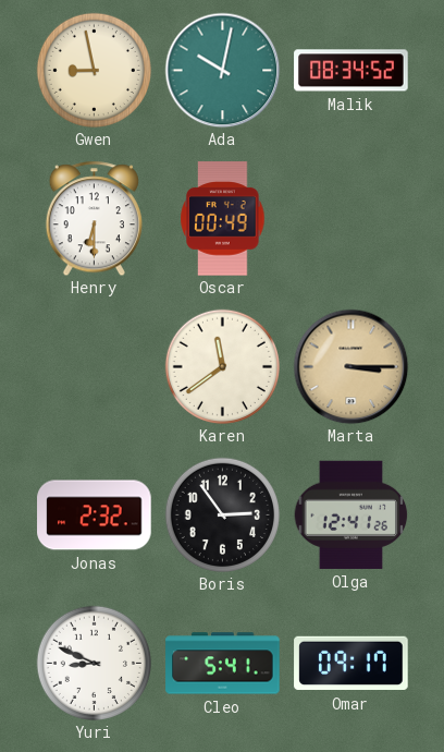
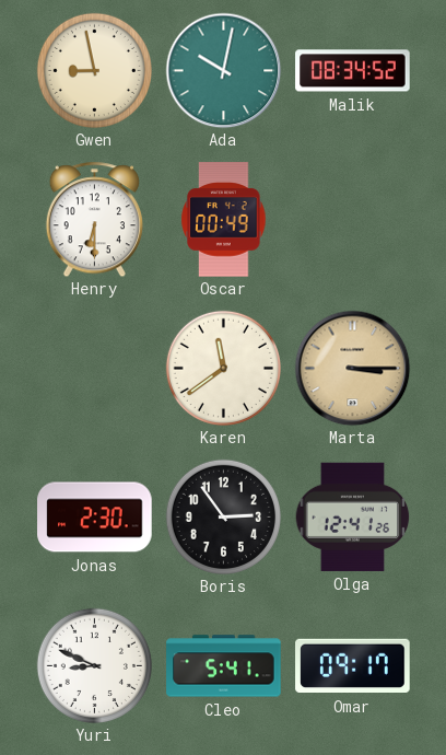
Jonas: 2:32 -> 2:30 (95, 518)
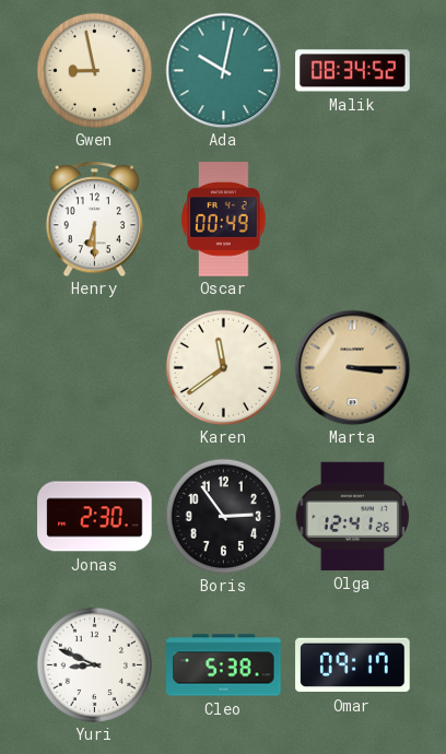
Cleo: 5:41 -> 5:38 (224, 665)
